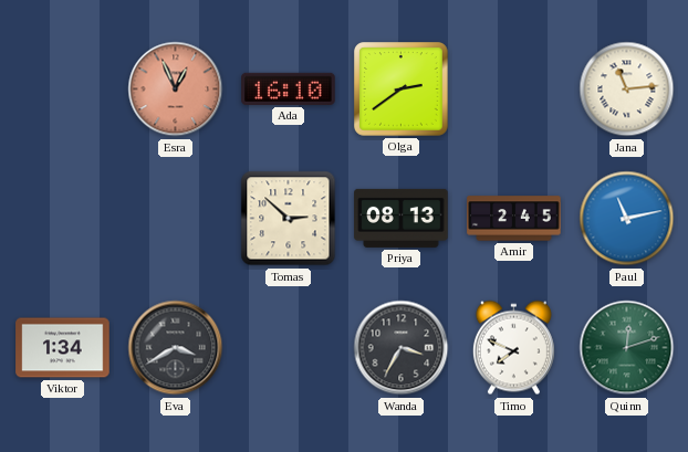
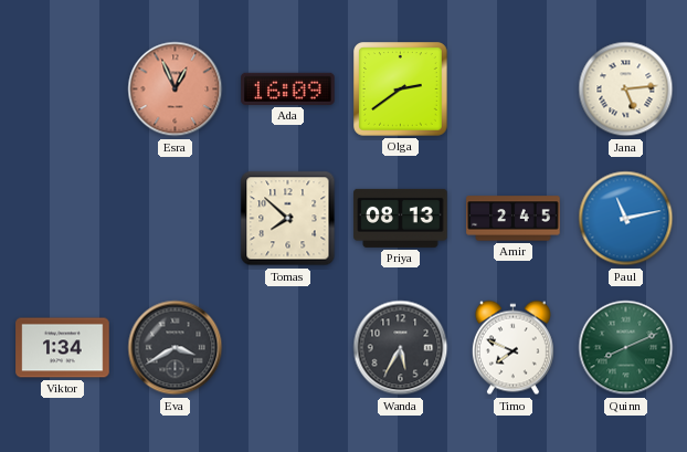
Ada: 16:10 -> 16:09 (288, 88)
Jana: 11:14 -> 5:14 (626, 90)
Tomas: 2:52 -> 7:52 (288, 219)
Wanda: 3:35 -> 5:35 (401, 348)
Quinn: 12:12 -> 8:11 (626, 348)
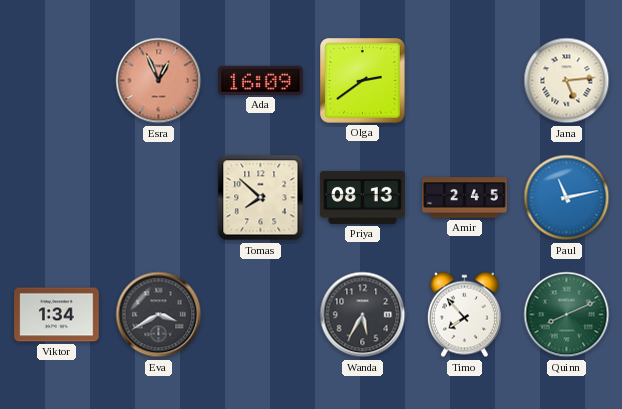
Timo: 7:49 -> 7:53 (464, 315)
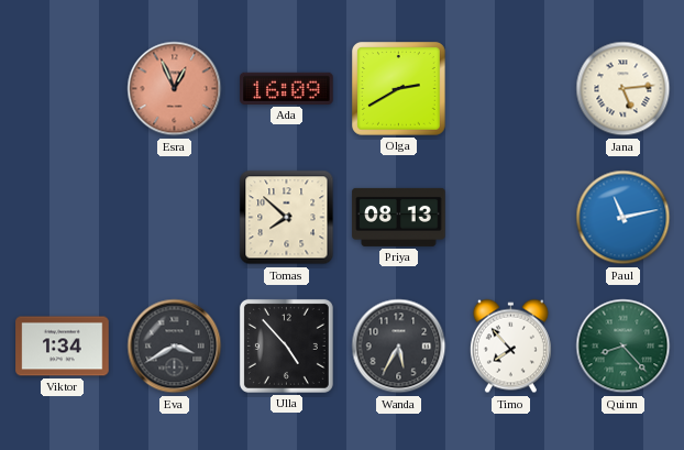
Olga: 2:39 -> 2:40 (399, 89)
Amir: 2:45 -> none (465, 198)
Ulla: none -> 4:53 (286, 345)
Quinn: 8:11 -> 8:23 (624, 347)
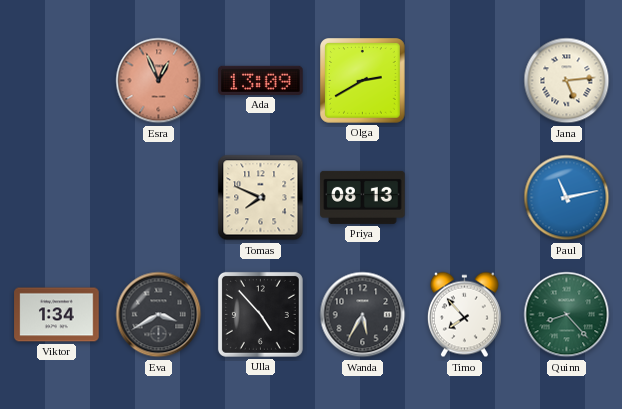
Ada: 16:09 -> 13:09 (261, 80)
Tomas: 7:52 -> 7:49 (261, 198)
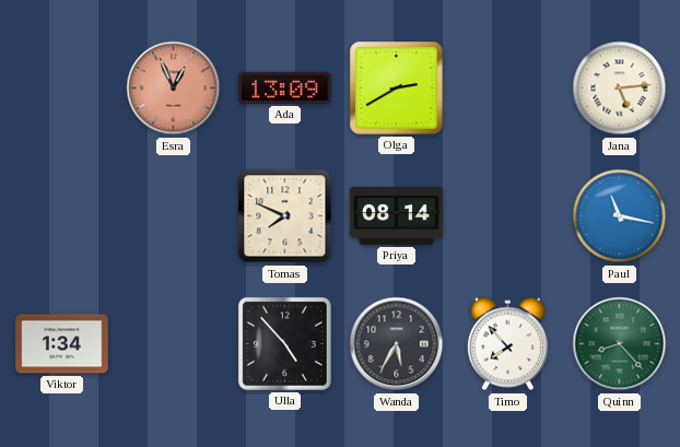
Priya: 08:13 -> 08:14 (397, 215)
Paul: 11:13 -> 11:17 (620, 216)
Eva: 3:40 -> none (159, 315)
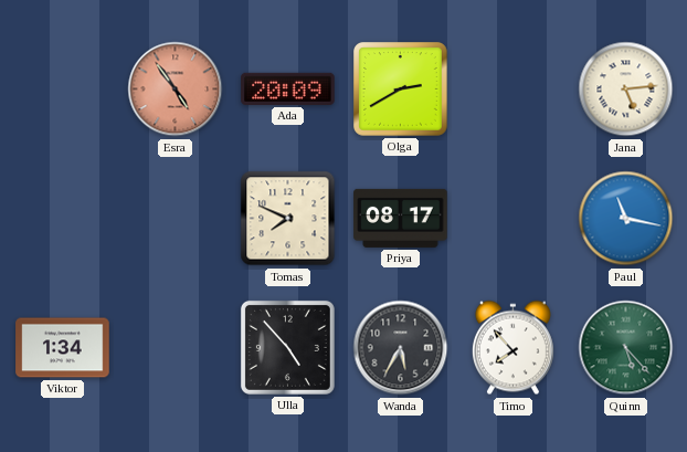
Esra: 12:56 -> 4:54 (176, 90)
Ada: 13:09 -> 20:09 (288, 88)
Priya: 08:14 -> 08:17 (401, 218)
Quinn: 8:23 -> 5:23 (626, 348)
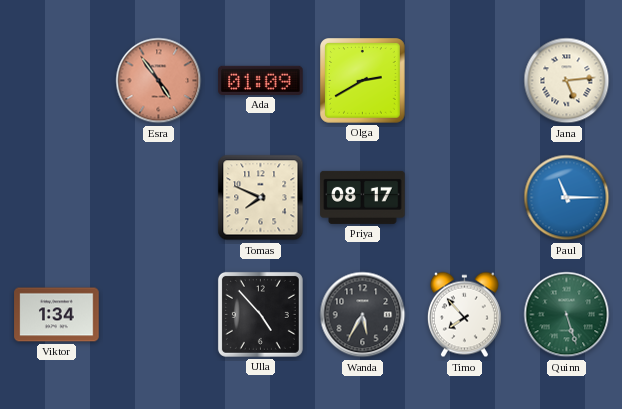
Ada: 20:09 -> 01:09 (261, 80)
Paul: 11:17 -> 11:15 (567, 198)
Quinn: 5:23 -> 5:27 (567, 315)
